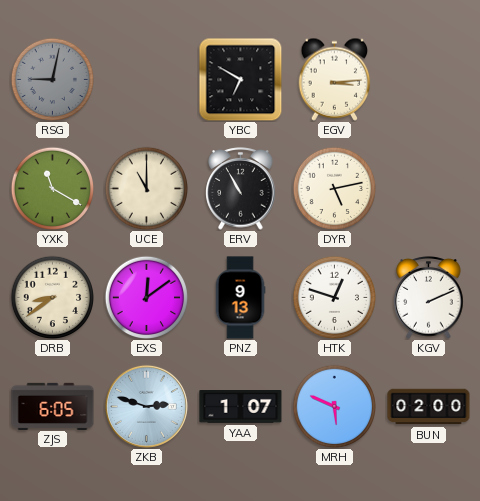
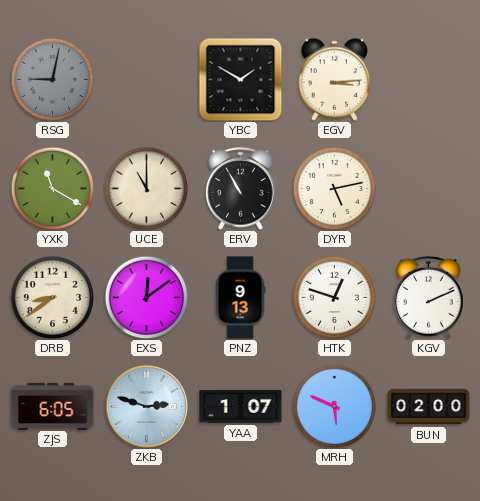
YBC: 6:50 -> 1:50 (240, 79)
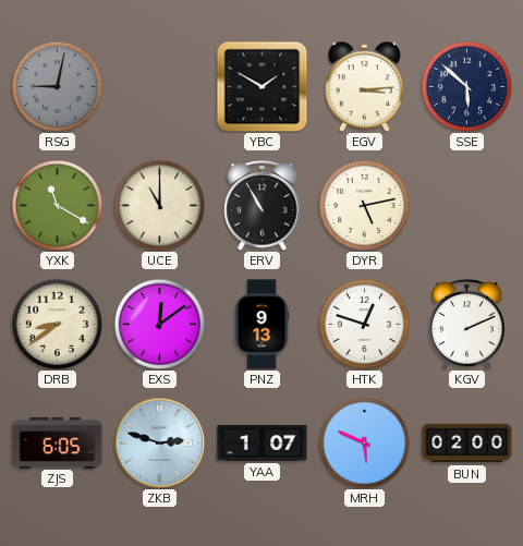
SSE: none -> 5:52 (466, 86)
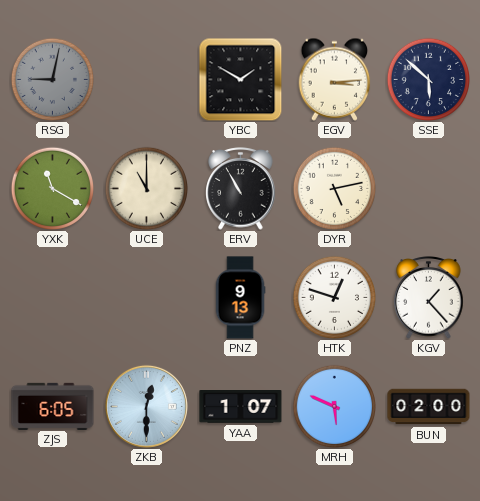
DRB: 8:39 -> none (57, 324)
EXS: 12:09 -> none (159, 324)
KGV: 2:11 -> 1:23 (429, 298)
ZKB: 2:48 -> 12:30 (146, 406)
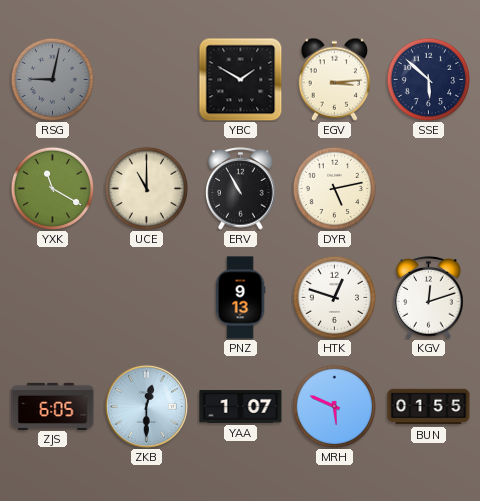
KGV: 1:23 -> 12:12 (429, 298)
BUN: 02:00 -> 01:55 (429, 407)
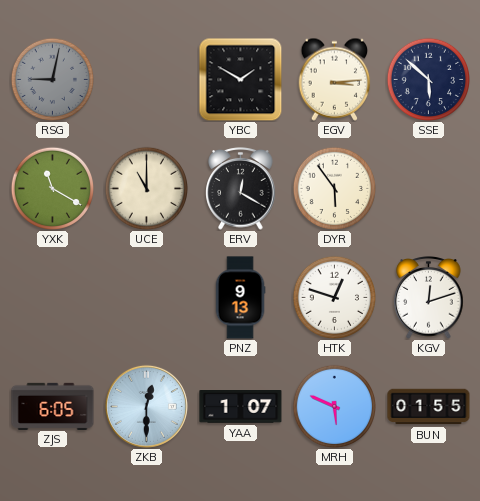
ERV: 10:55 -> 12:20 (241, 189)
DYR: 5:13 -> 5:54 (334, 188)
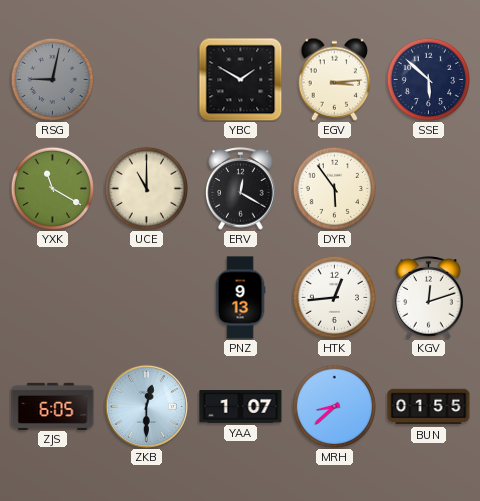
HTK: 12:48 -> 12:44 (334, 297)
MRH: 5:49 -> 8:38 (334, 406)
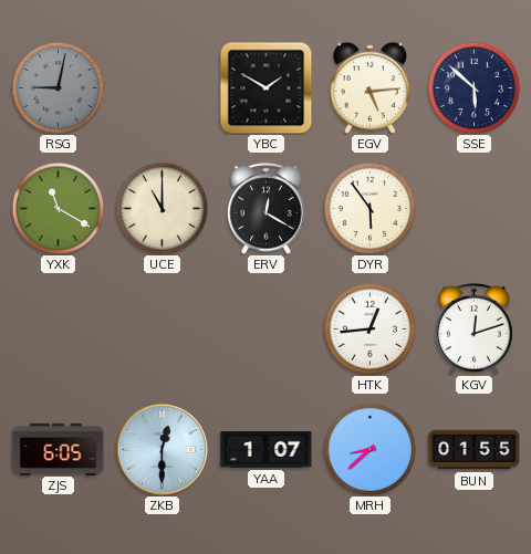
EGV: 3:14 -> 5:14 (371, 87)
PNZ: 9:13 -> none (240, 298)
